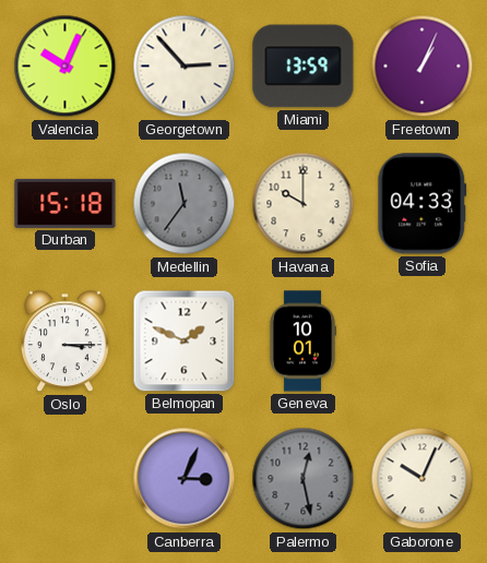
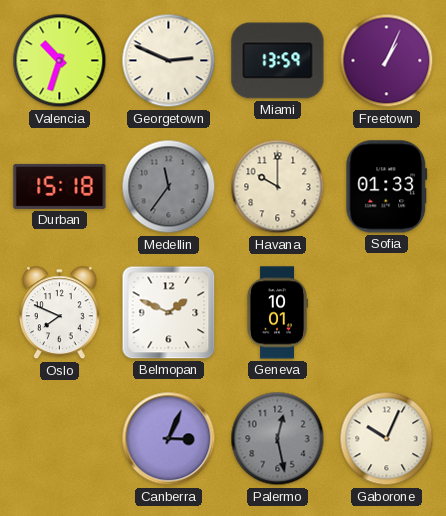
Valencia: 10:04 -> 10:33 (60, 61)
Georgetown: 2:53 -> 2:49 (169, 61)
Sofia: 04:33 -> 01:33 (387, 187)
Oslo: 3:15 -> 7:49 (59, 313)
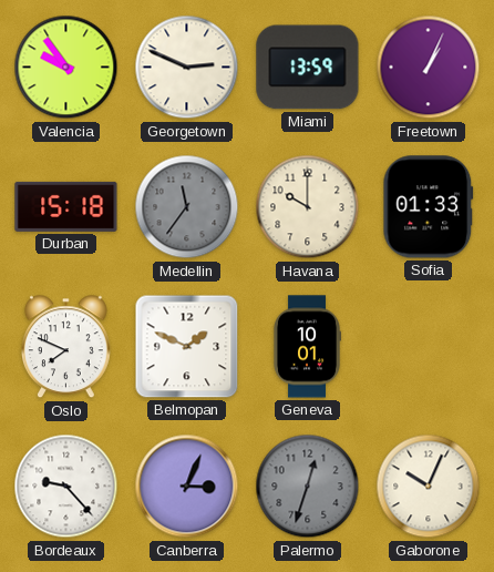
Valencia: 10:33 -> 9:54 (66, 68)
Bordeaux: none -> 9:23 (66, 487)
Palermo: 12:28 -> 12:33 (308, 487)
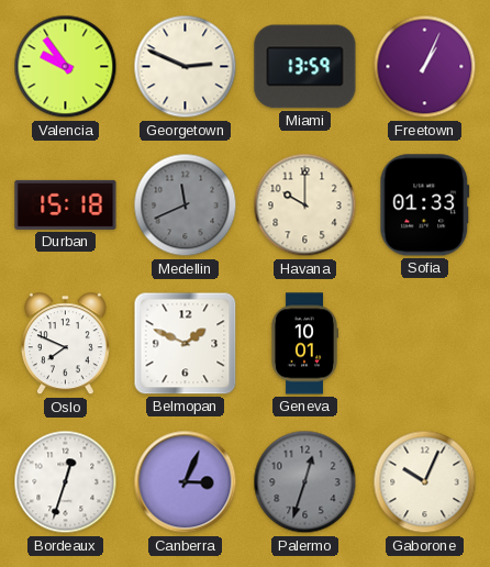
Medellin: 11:36 -> 11:41 (186, 205)
Bordeaux: 9:23 -> 12:33 (66, 482)
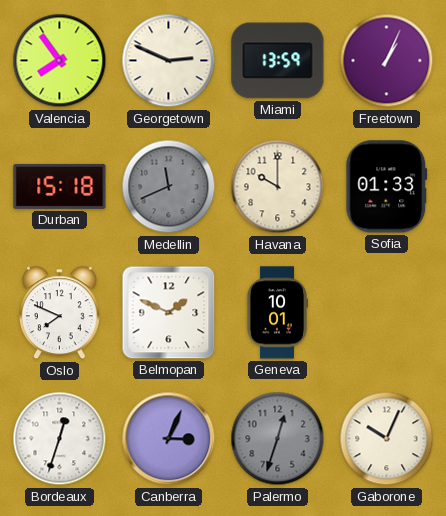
Valencia: 9:54 -> 7:54 (60, 61)
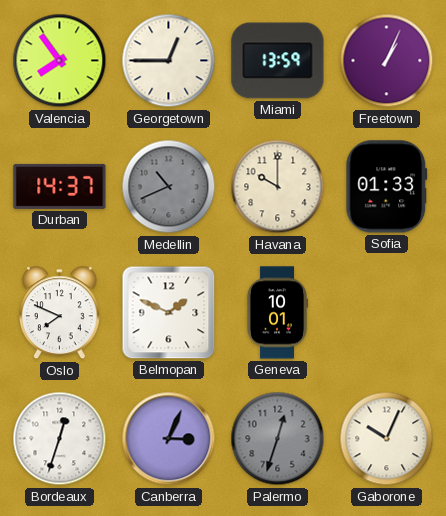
Georgetown: 2:49 -> 12:45 (169, 61)
Durban: 15:18 -> 14:37 (60, 186)
Medellin: 11:41 -> 10:41 (169, 187)
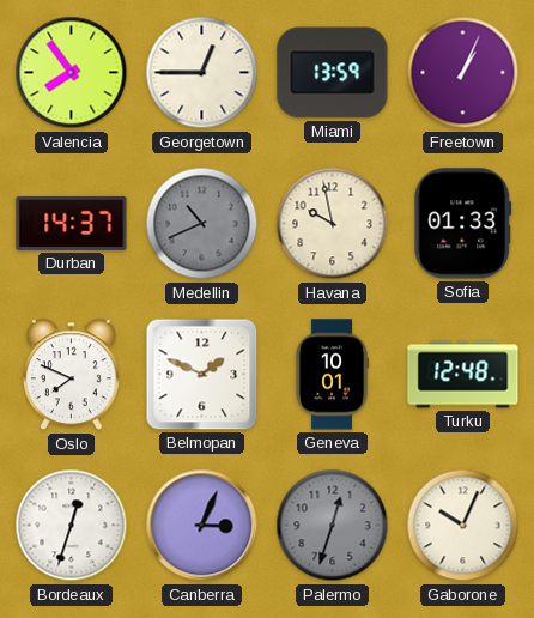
Havana: 10:00 -> 9:58 (333, 224)
Turku: none -> 12:48 (463, 375)
